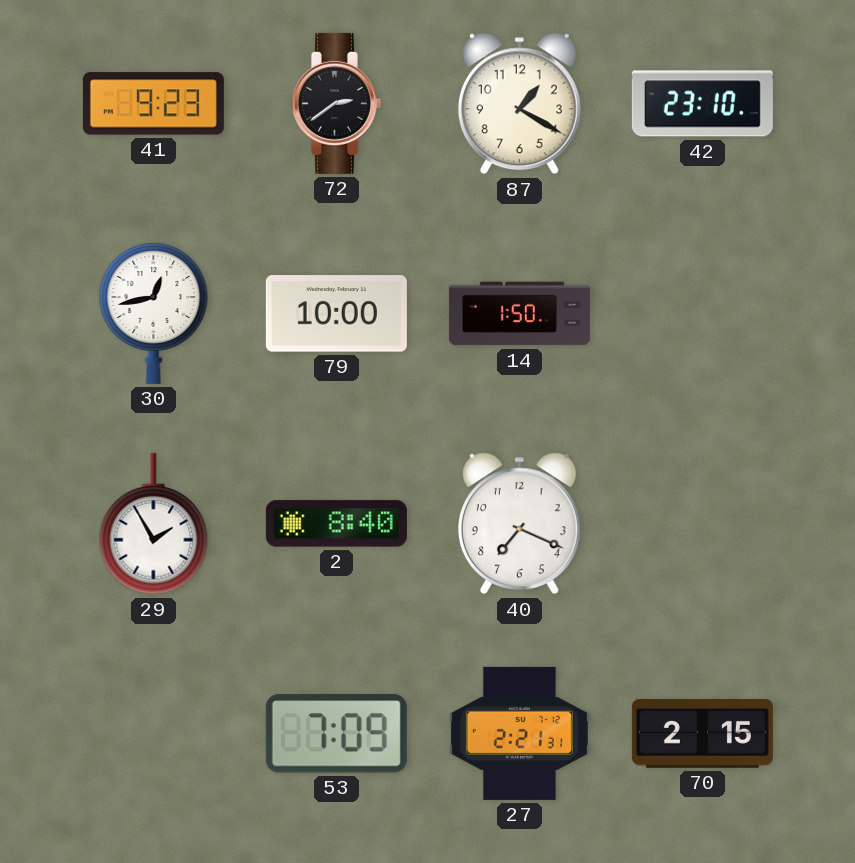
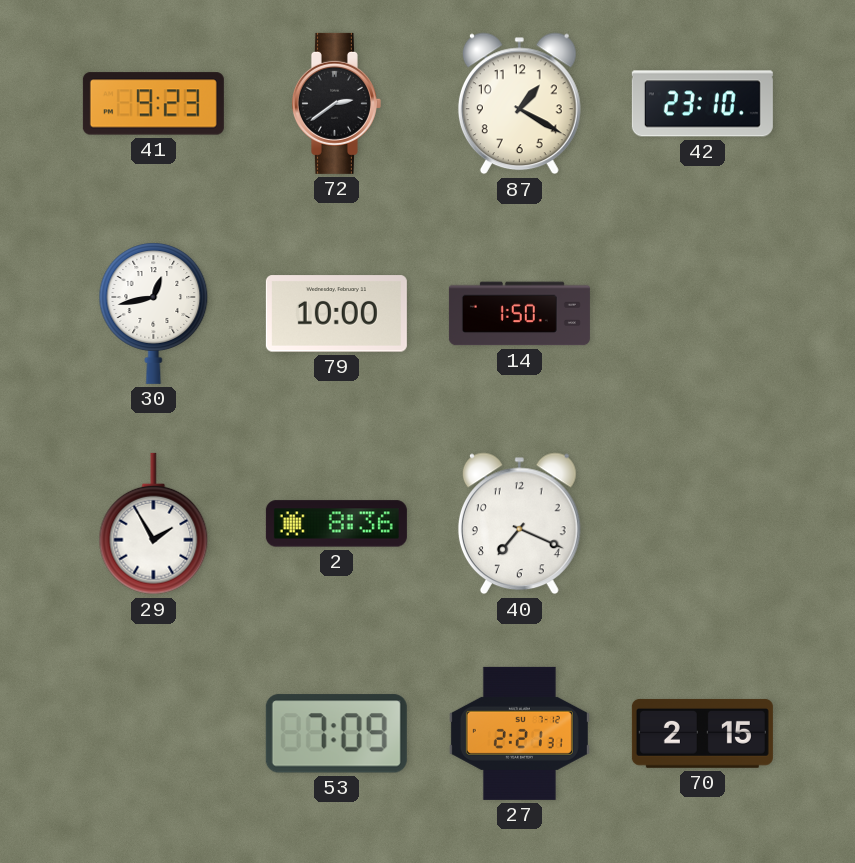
2: 8:40 -> 8:36 (336, 524)
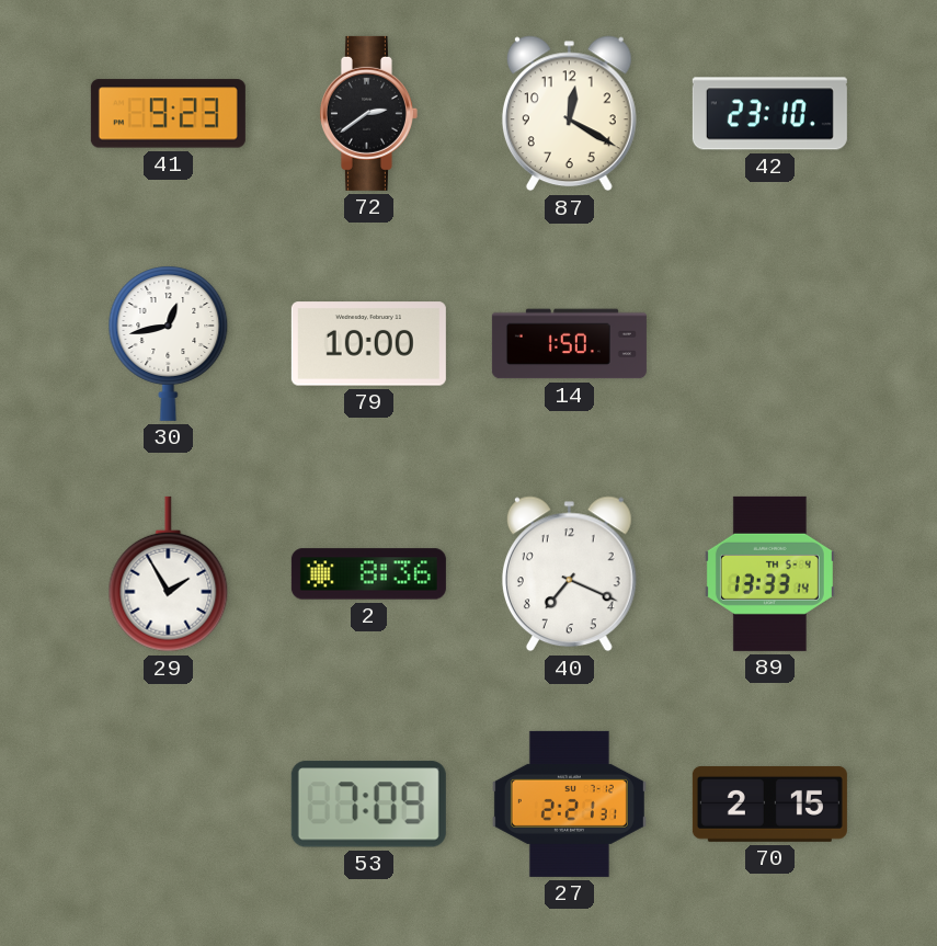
87: 1:20 -> 12:20 (569, 114)
89: none -> 13:33 (769, 573)
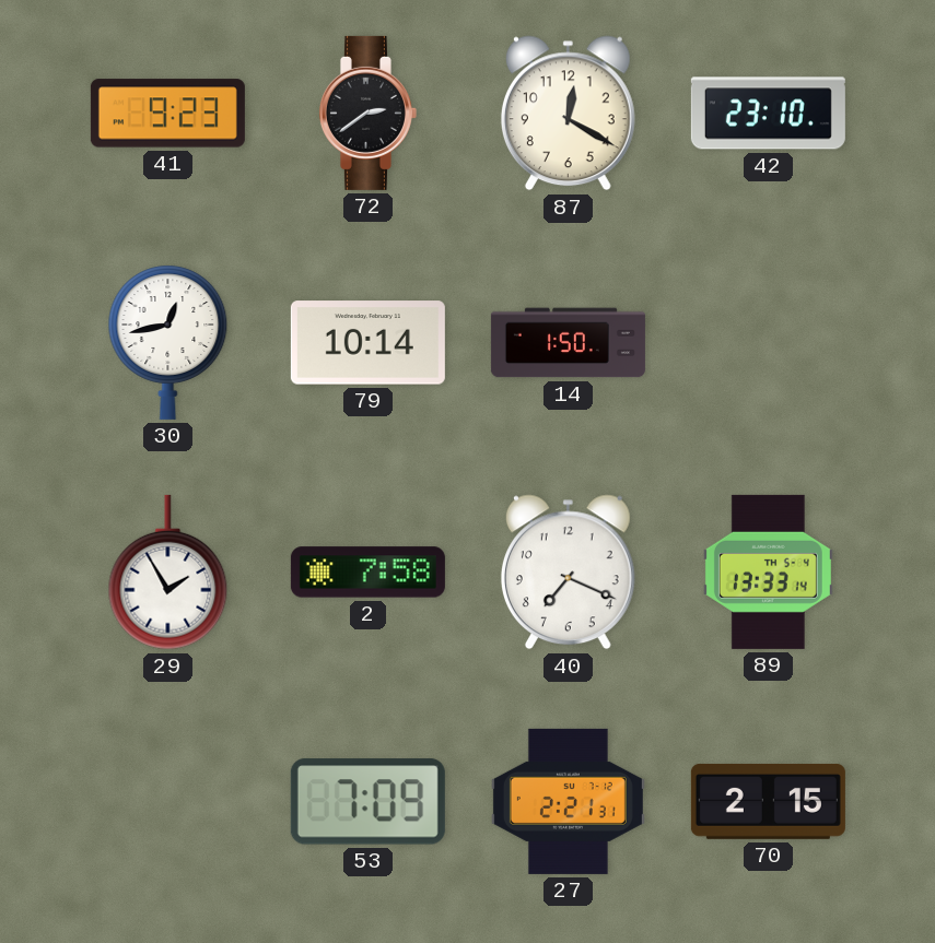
79: 10:00 -> 10:14 (367, 343)
2: 8:36 -> 7:58 (367, 573)
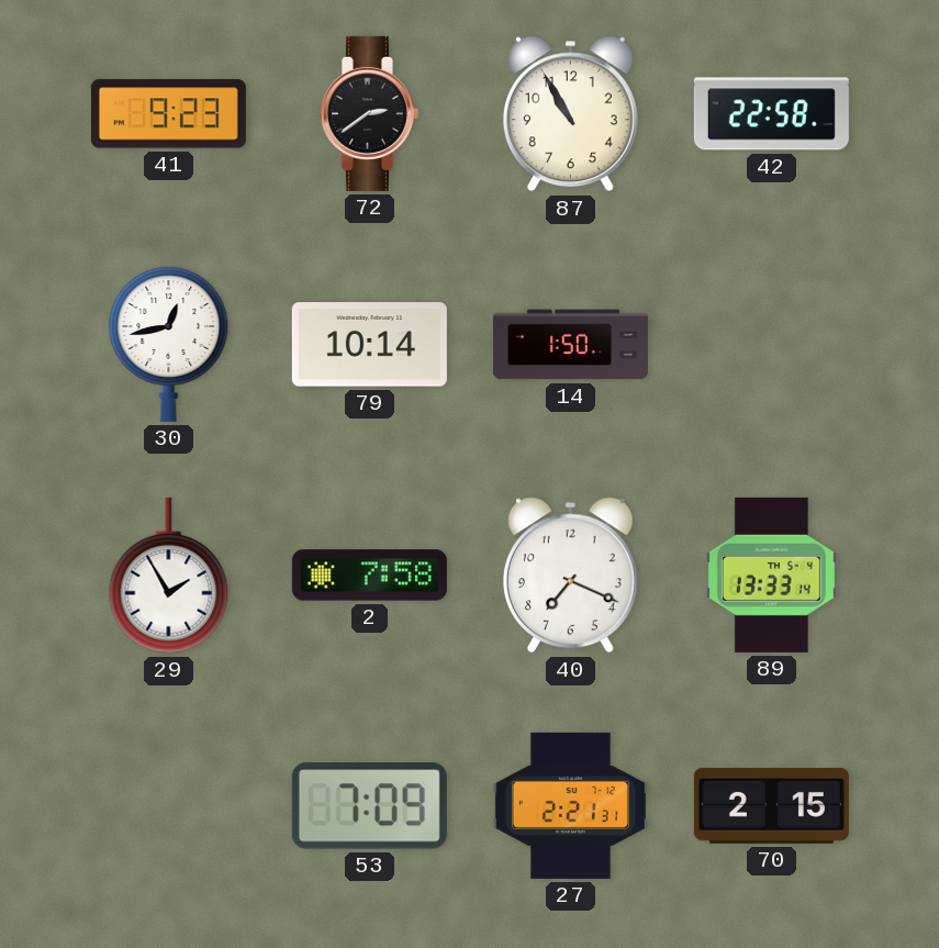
87: 12:20 -> 10:55 (570, 114)
42: 23:10 -> 22:58 (771, 114)
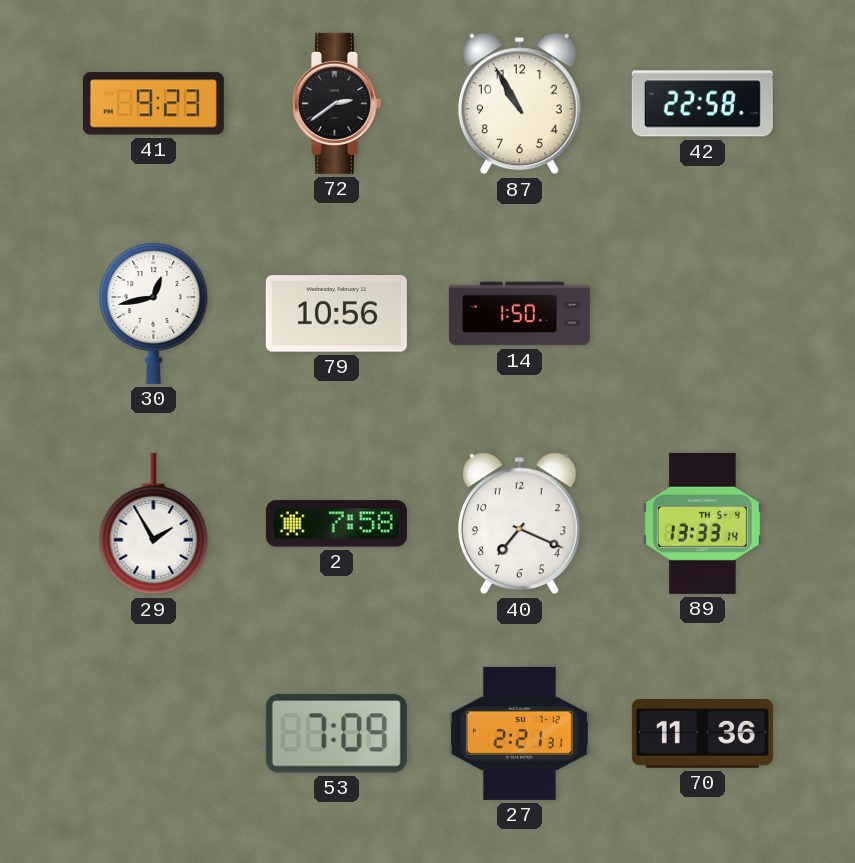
79: 10:14 -> 10:56 (336, 314)
70: 2:15 -> 11:36 (702, 733)
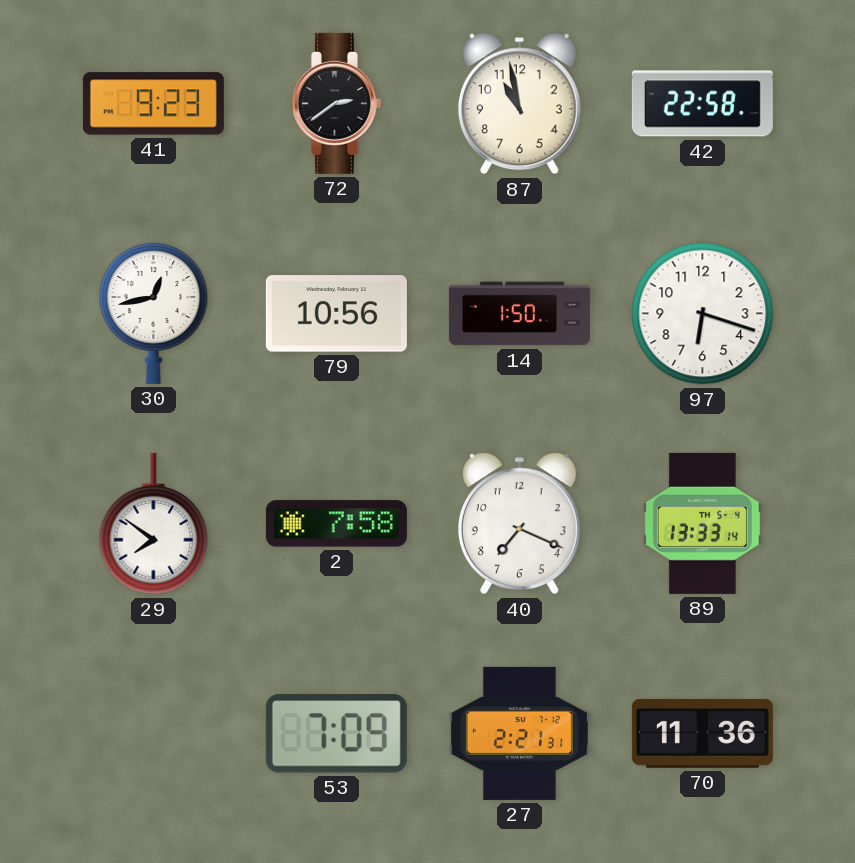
87: 10:55 -> 10:58 (519, 104)
97: none -> 6:18 (703, 314)
29: 1:55 -> 7:51 (154, 524)
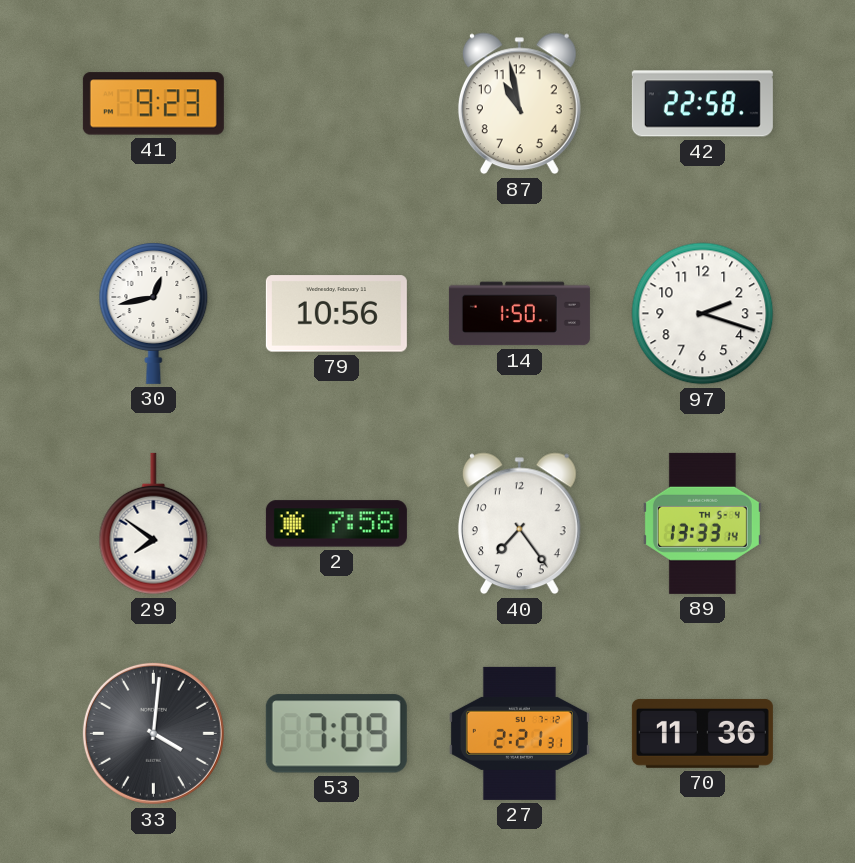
72: 2:39 -> none (336, 103)
97: 6:18 -> 2:18 (703, 314)
40: 7:19 -> 7:24 (519, 524)
33: none -> 4:01 (153, 733)
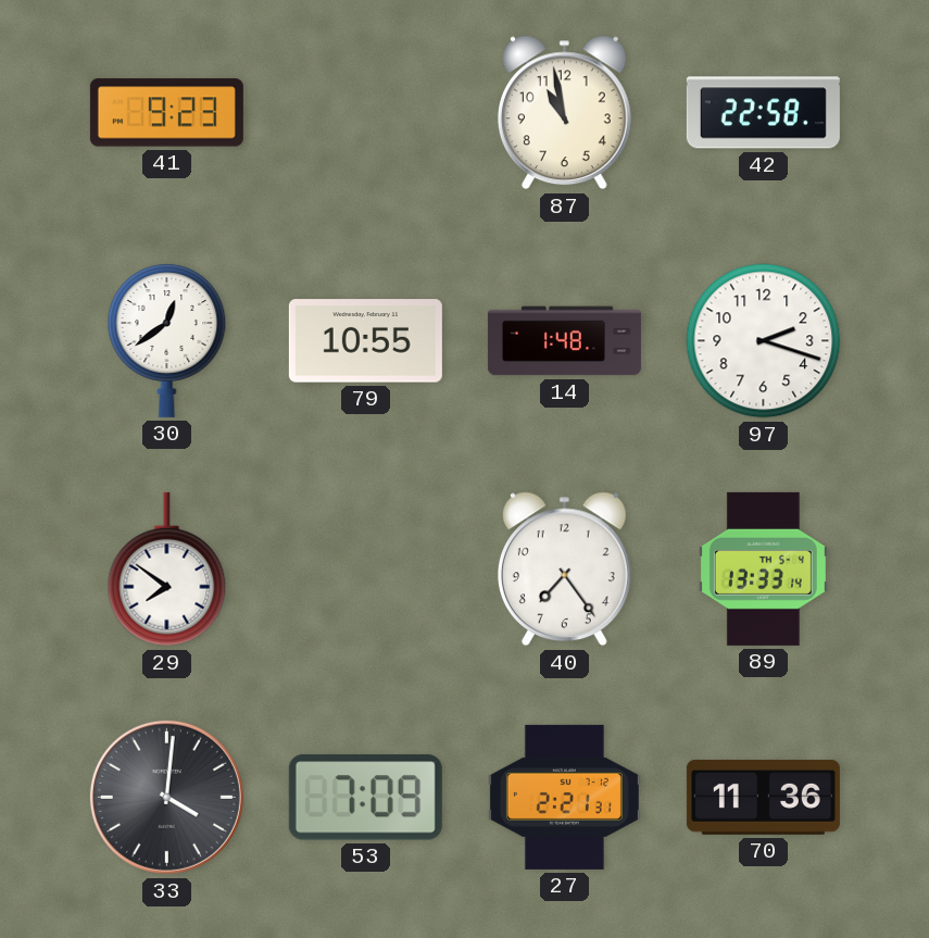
30: 12:43 -> 12:39 (167, 340)
79: 10:56 -> 10:55 (365, 341)
14: 1:50 -> 1:48 (564, 341)
2: 7:58 -> none (336, 524)
